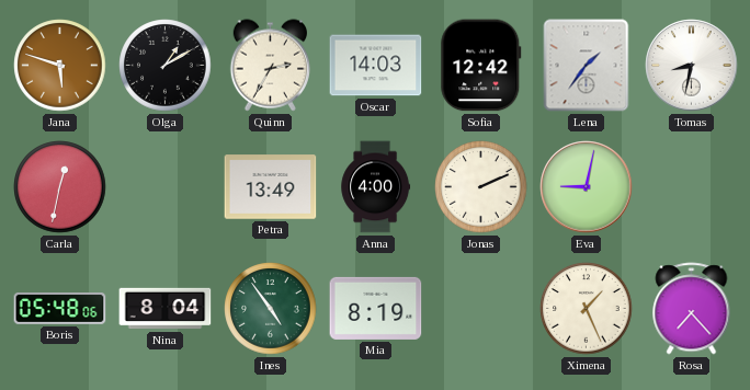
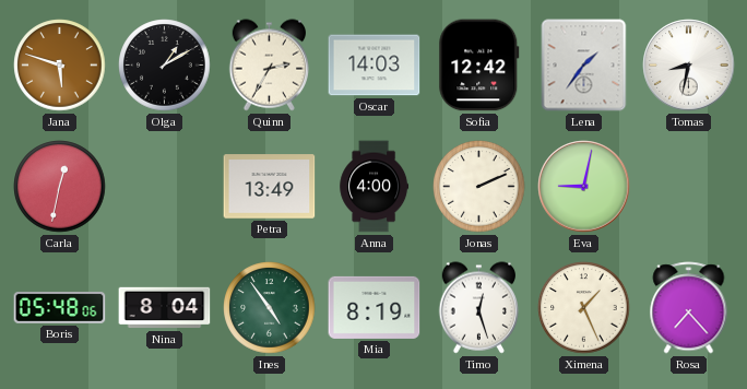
Timo: none -> 12:27 (479, 308)
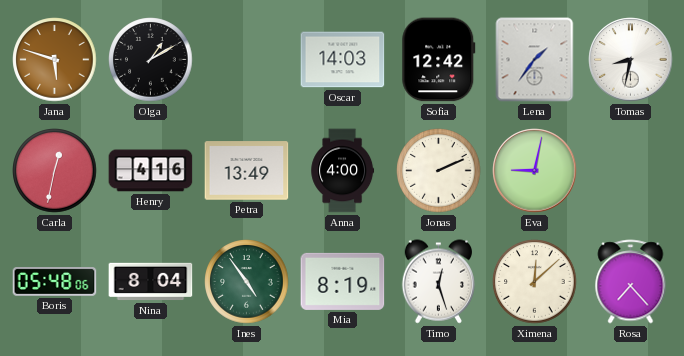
Quinn: 2:35 -> none (270, 66)
Henry: none -> 4:16 (151, 171)
Ximena: 1:26 -> 12:08 (535, 282)
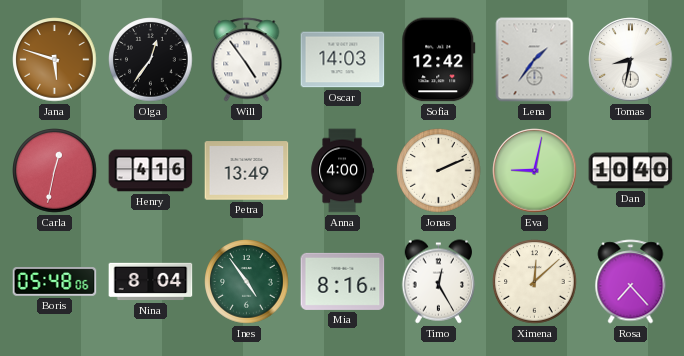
Olga: 1:10 -> 12:36 (151, 60)
Will: none -> 4:54 (247, 60)
Dan: none -> 10:40 (631, 171)
Mia: 8:19 -> 8:16 (343, 281)
Timo: 12:27 -> 12:25 (439, 282)
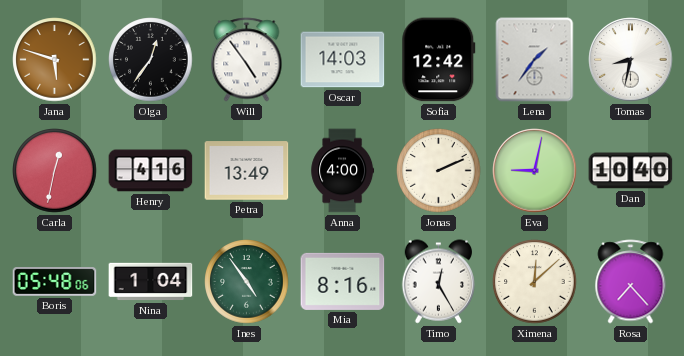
Nina: 8:04 -> 1:04 (151, 282)
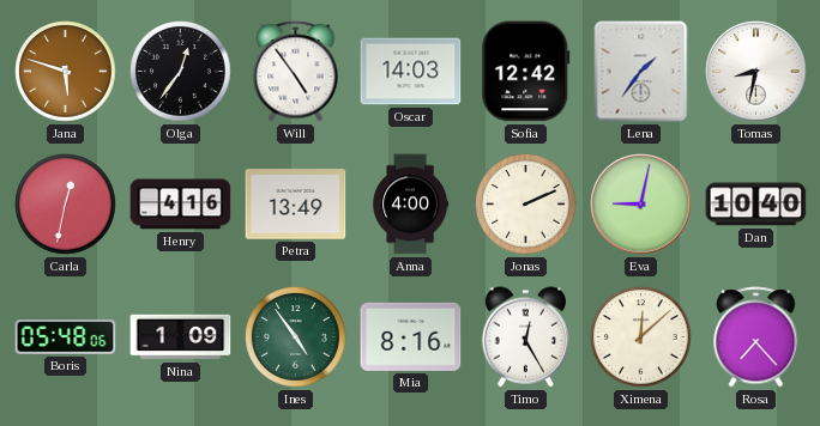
Nina: 1:04 -> 1:09 (181, 337)
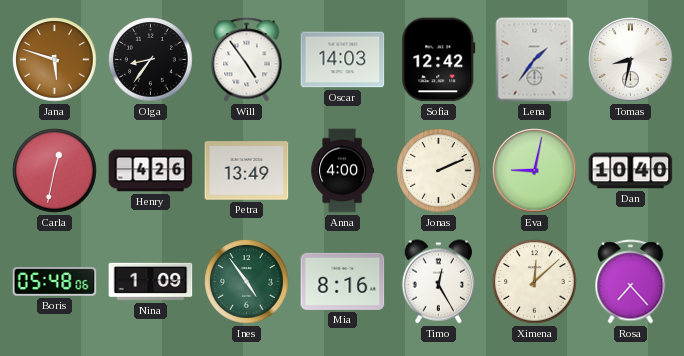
Olga: 12:36 -> 8:36 (151, 60)
Henry: 4:16 -> 4:26 (151, 171)
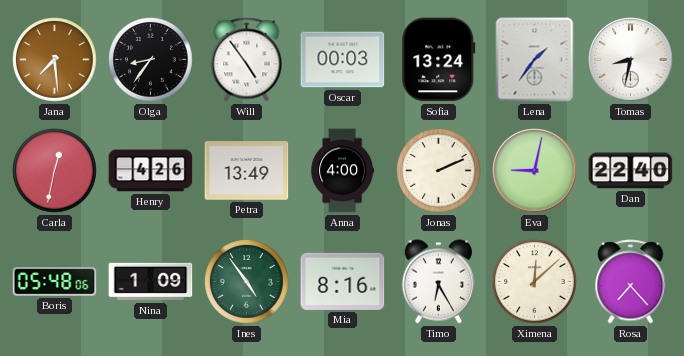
Jana: 5:48 -> 7:29 (55, 60)
Oscar: 14:03 -> 00:03 (343, 60)
Sofia: 12:42 -> 13:24 (439, 60)
Dan: 10:40 -> 22:40 (631, 171)
Timo: 12:25 -> 6:25 (439, 282)
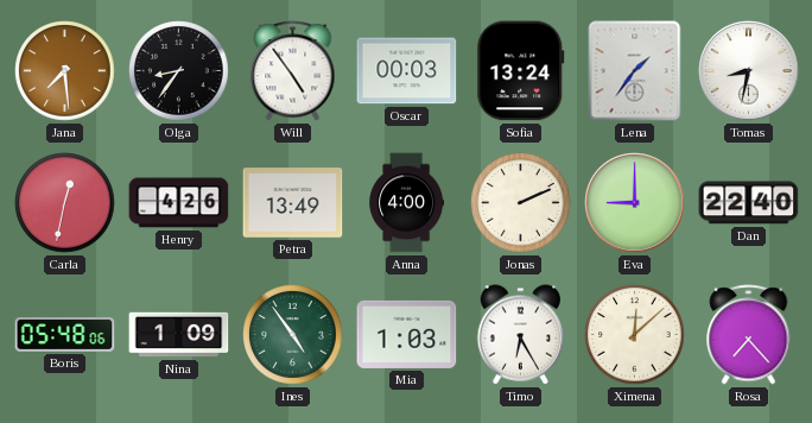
Eva: 9:02 -> 9:00 (635, 203)
Mia: 8:16 -> 1:03 (407, 334)
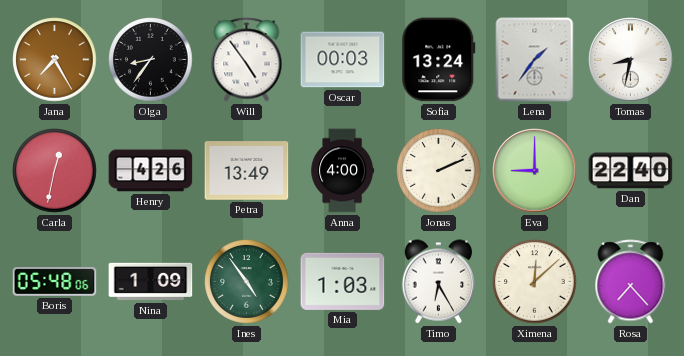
Jana: 7:29 -> 7:25 (55, 60)
